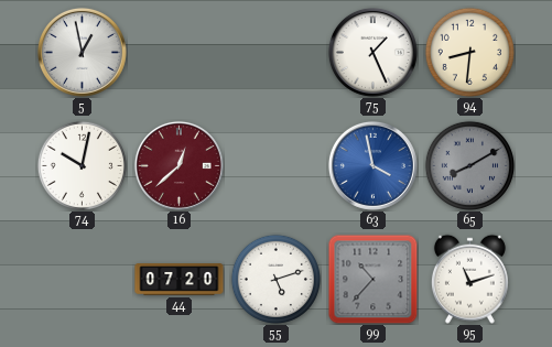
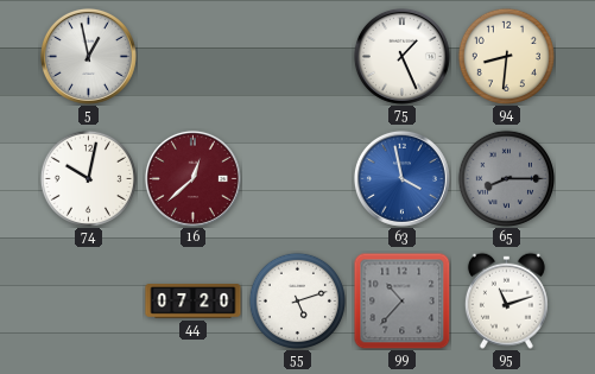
65: 8:10 -> 8:15 (506, 178)
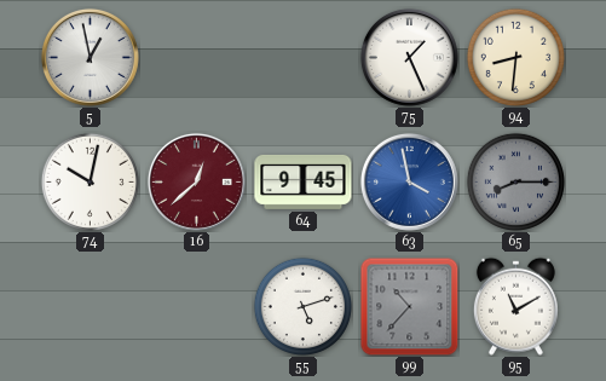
64: none -> 9:45 (304, 183)
44: 07:20 -> none (194, 302)
95: 11:12 -> 11:10 (515, 306)
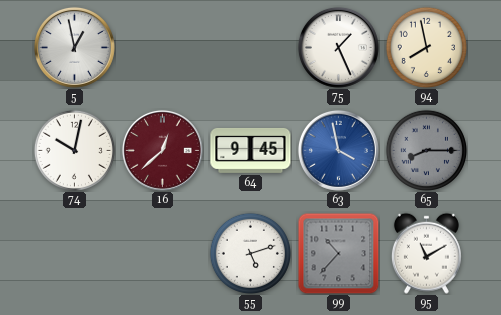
94: 8:31 -> 7:58 (426, 47)
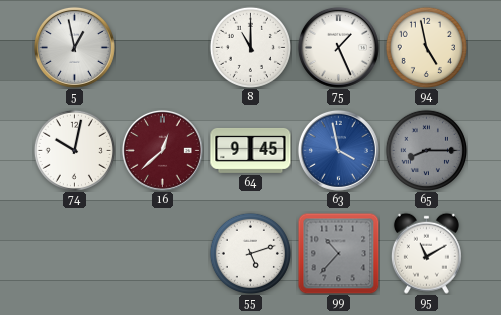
8: none -> 11:00 (250, 47)
94: 7:58 -> 4:58 (426, 47)
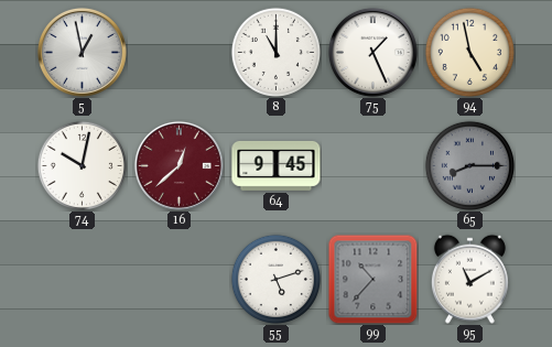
63: 3:58 -> none (338, 150)
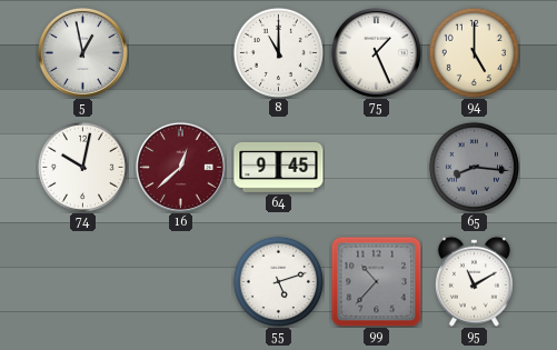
94: 4:58 -> 5:00 (474, 52)
65: 8:15 -> 8:16 (474, 167)
